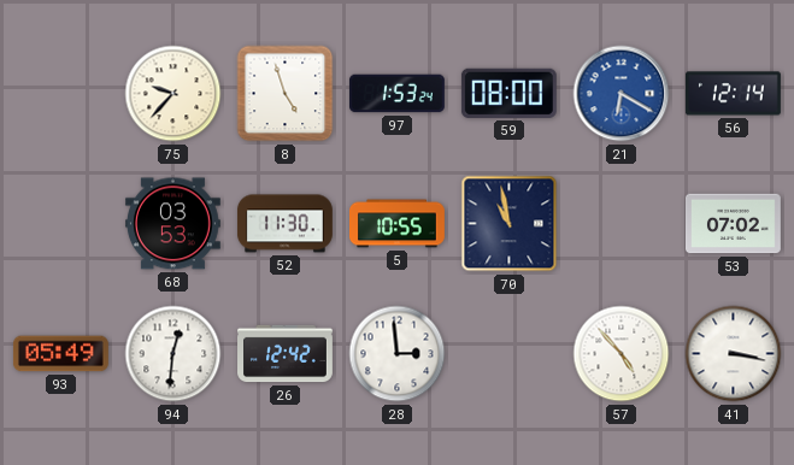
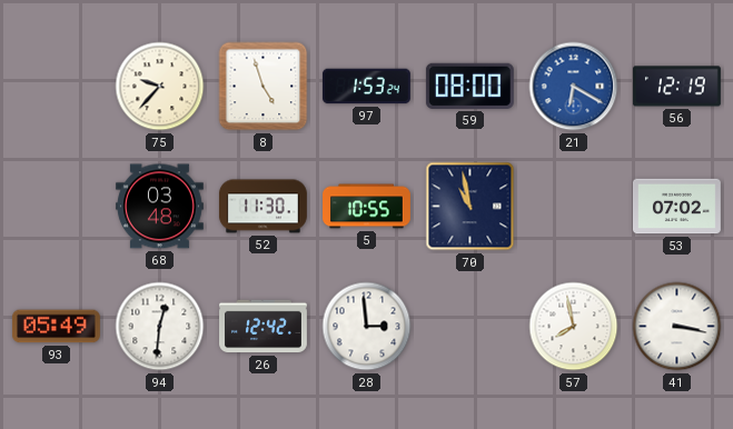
56: 12:14 -> 12:19 (677, 87)
68: 03:53 -> 03:48 (159, 207)
57: 4:53 -> 7:58 (574, 327)
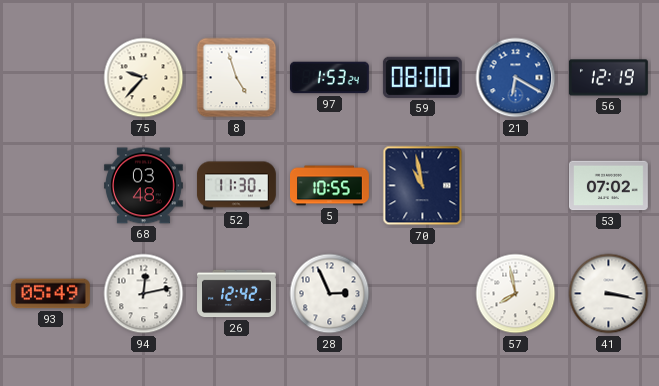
94: 12:31 -> 12:13 (144, 294)
28: 2:59 -> 2:56 (330, 294)
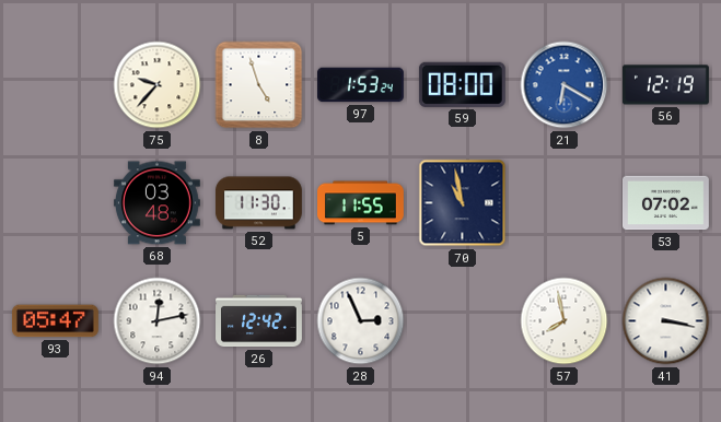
5: 10:55 -> 11:55 (361, 203)
93: 05:49 -> 05:47 (55, 321)
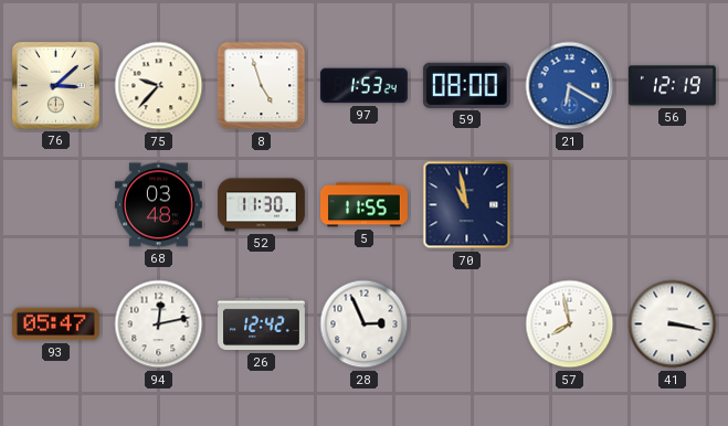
76: none -> 3:08 (55, 85)
53: 07:02 -> none (665, 203)
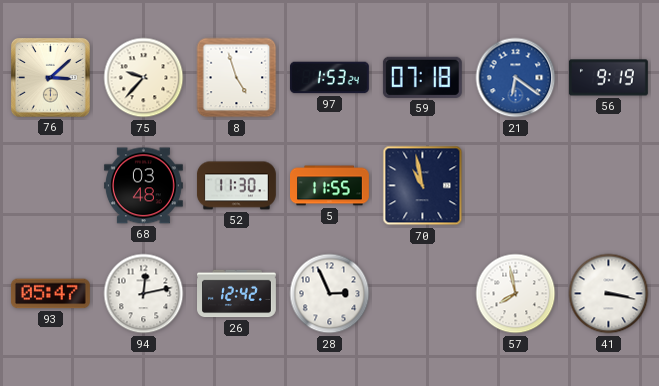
59: 08:00 -> 07:18 (422, 77)
21: 6:20 -> 6:21 (516, 78)
56: 12:19 -> 9:19 (609, 78)
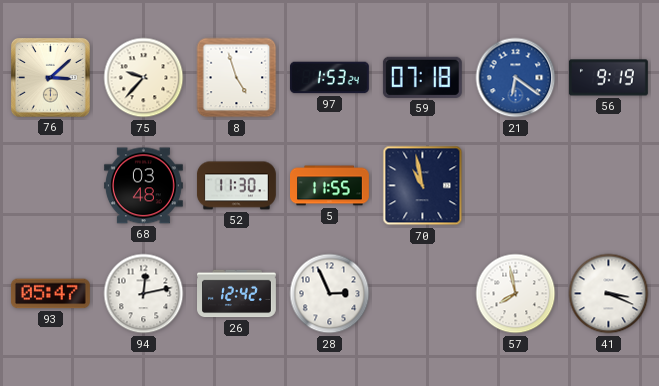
41: 3:17 -> 3:19 (609, 294)
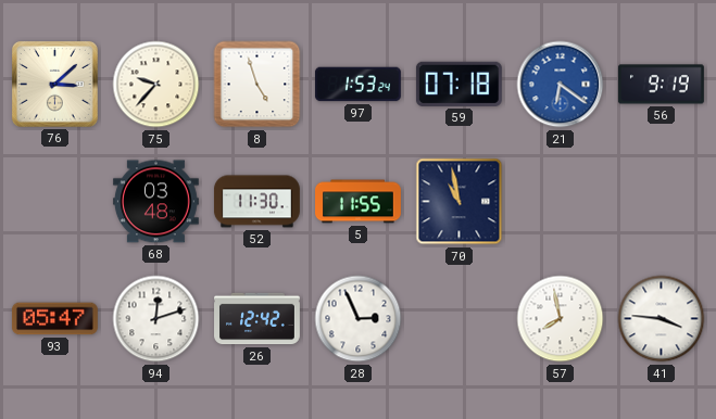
94: 12:13 -> 12:12 (156, 319)
41: 3:19 -> 3:46 (662, 319)
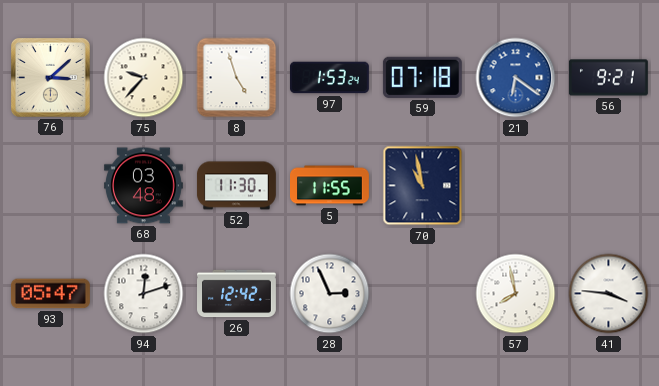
56: 9:19 -> 9:21 (609, 78)
